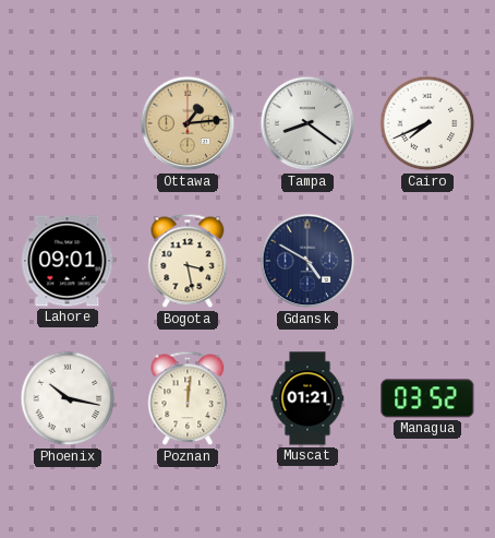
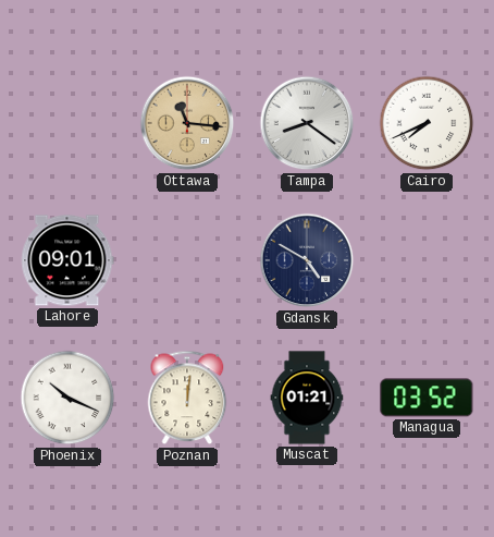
Ottawa: 1:14 -> 11:16 (187, 123)
Bogota: 3:28 -> none (188, 261)
Phoenix: 10:17 -> 10:19 (67, 398)
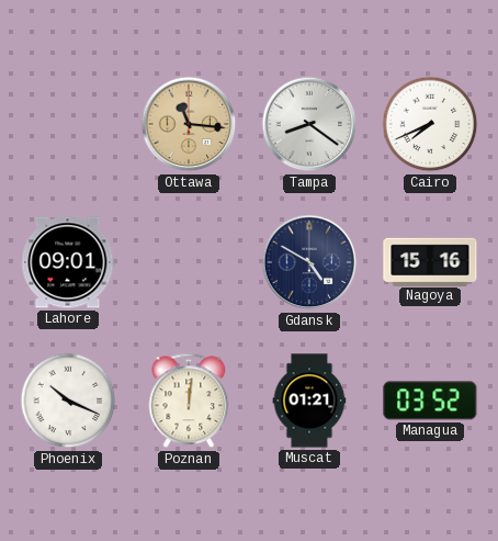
Nagoya: none -> 15:16 (430, 261)
